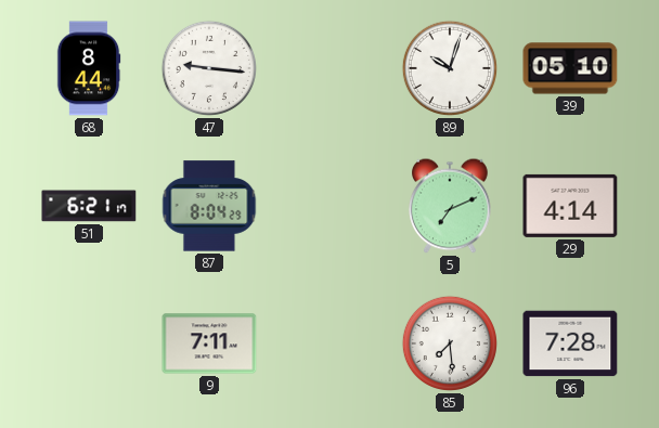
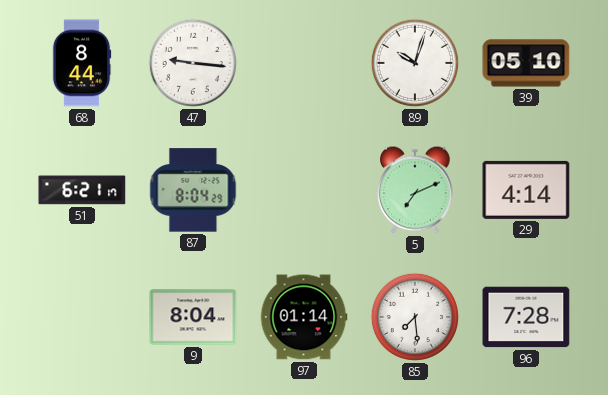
9: 7:11 -> 8:04 (193, 317)
97: none -> 01:14 (304, 317)
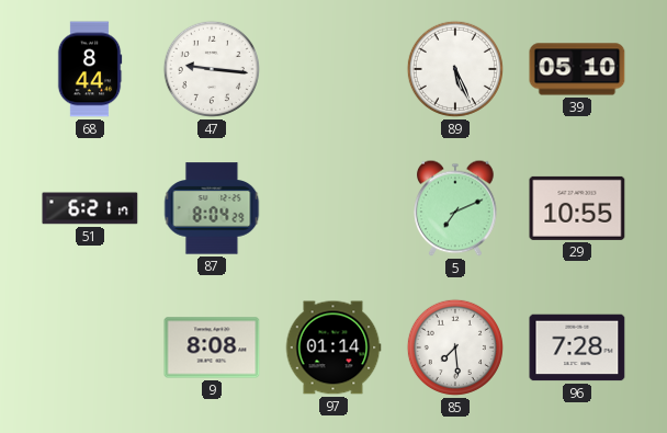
89: 10:03 -> 5:26 (455, 69)
29: 4:14 -> 10:55 (577, 208)
9: 8:04 -> 8:08 (212, 347)
